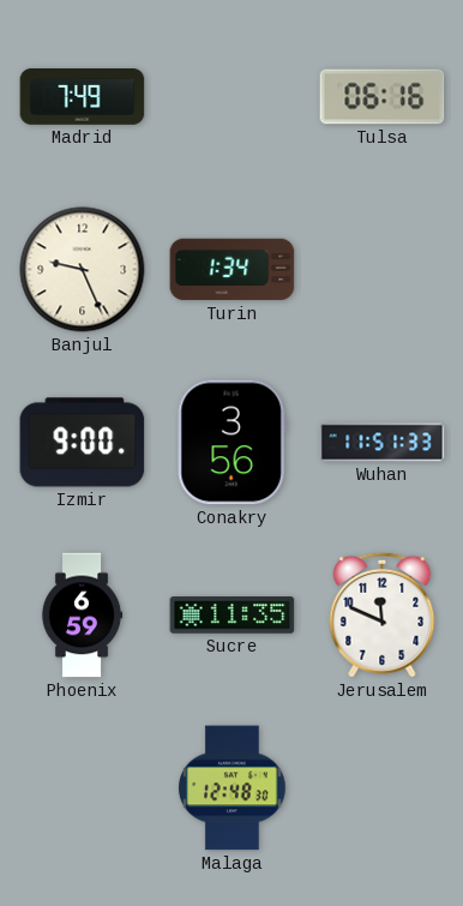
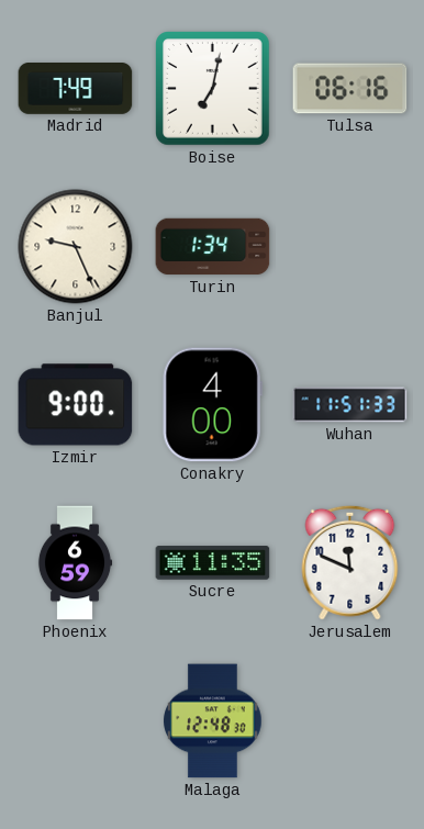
Boise: none -> 7:02 (213, 89)
Conakry: 3:56 -> 4:00 (212, 405)
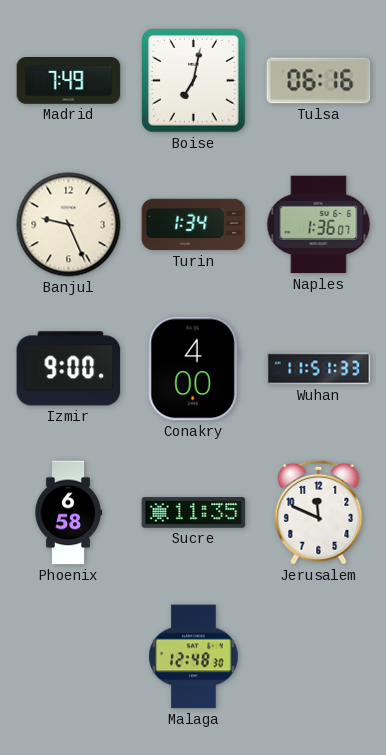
Naples: none -> 1:36 (319, 225)
Phoenix: 6:59 -> 6:58 (68, 513)
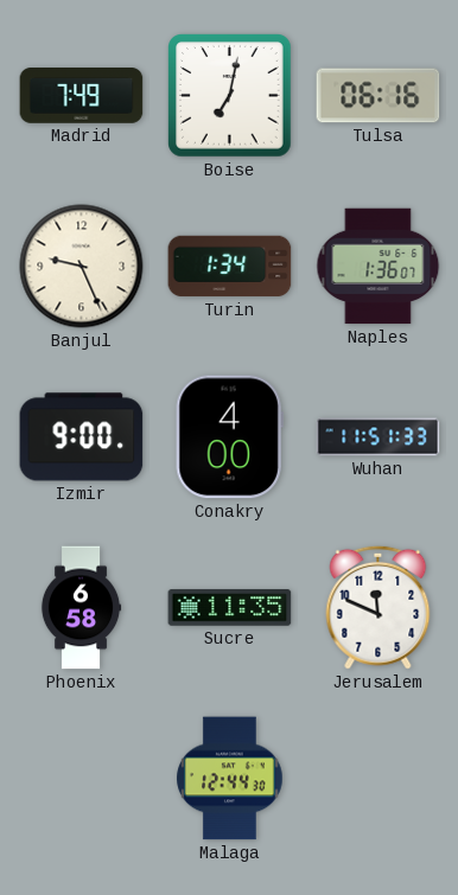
Malaga: 12:48 -> 12:44 (230, 779)
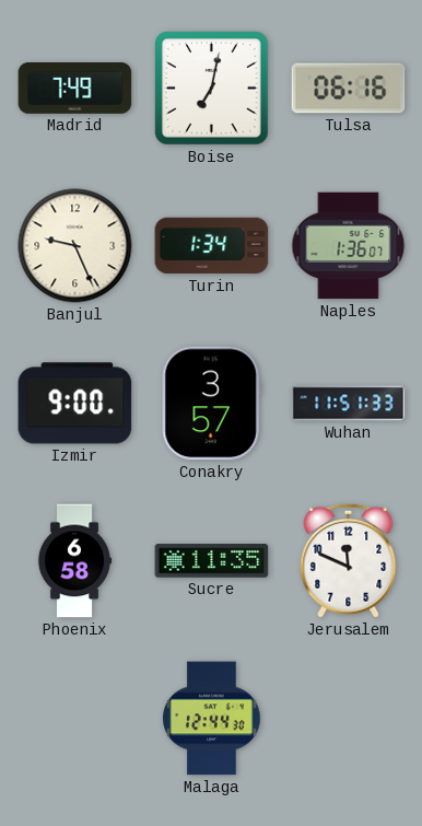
Conakry: 4:00 -> 3:57 (211, 404)
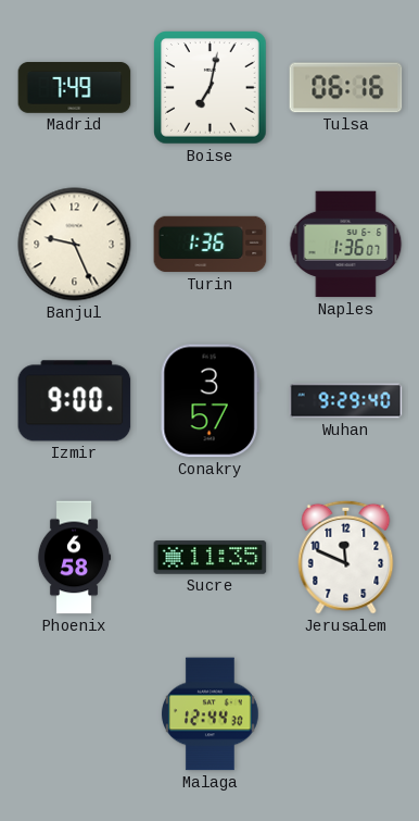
Turin: 1:34 -> 1:36 (211, 245)
Wuhan: 11:51 -> 9:29 (346, 401)
